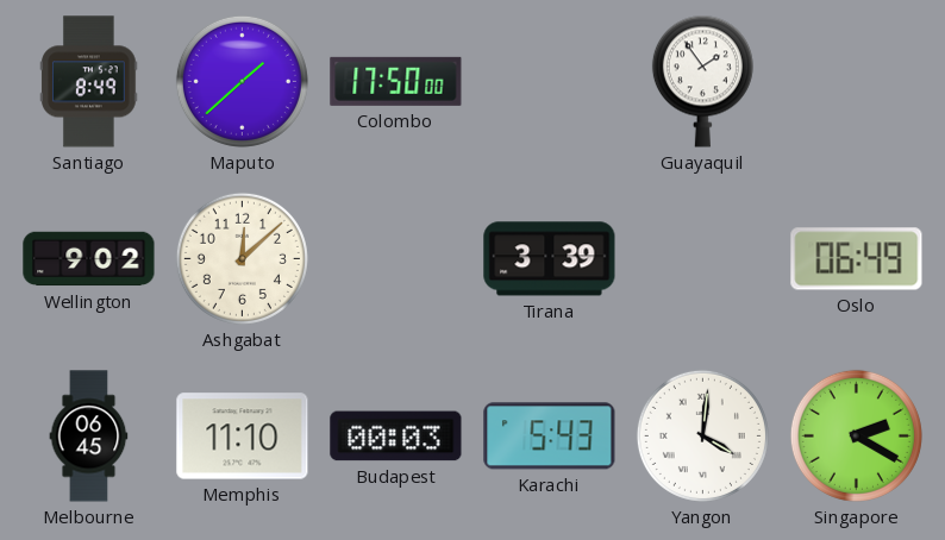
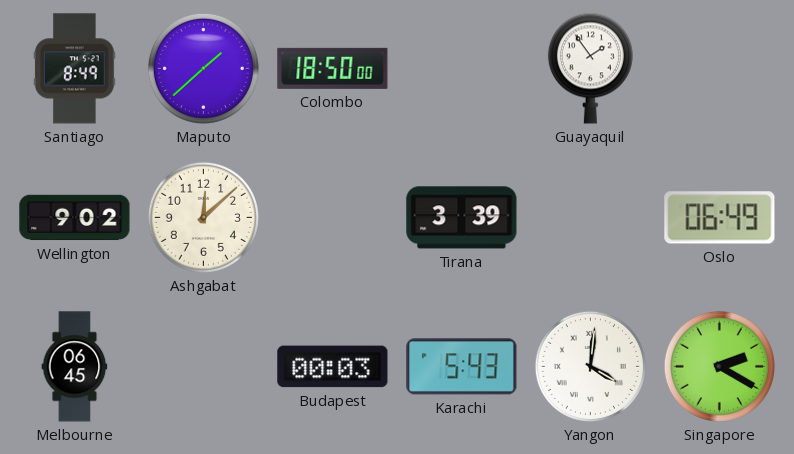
Colombo: 17:50 -> 18:50 (333, 68)
Memphis: 11:10 -> none (243, 437)
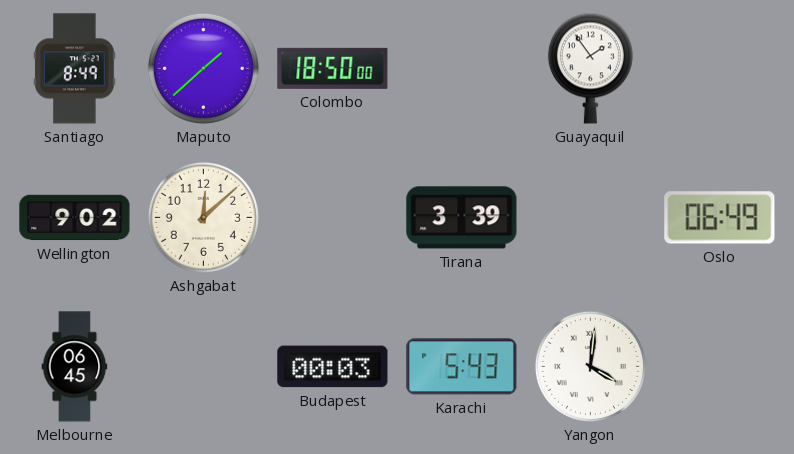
Singapore: 2:20 -> none (719, 366)
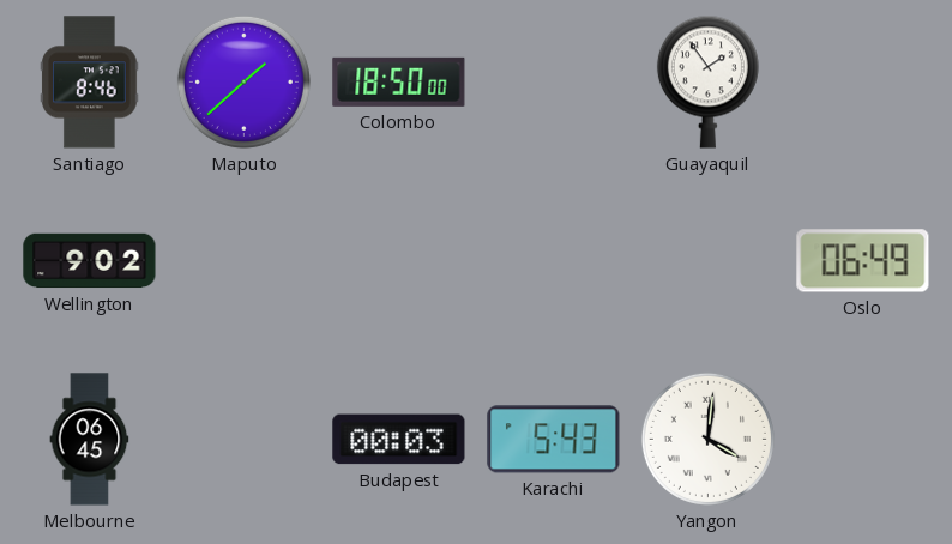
Santiago: 8:49 -> 8:46 (90, 83)
Ashgabat: 12:08 -> none (203, 217)
Tirana: 3:39 -> none (462, 218)
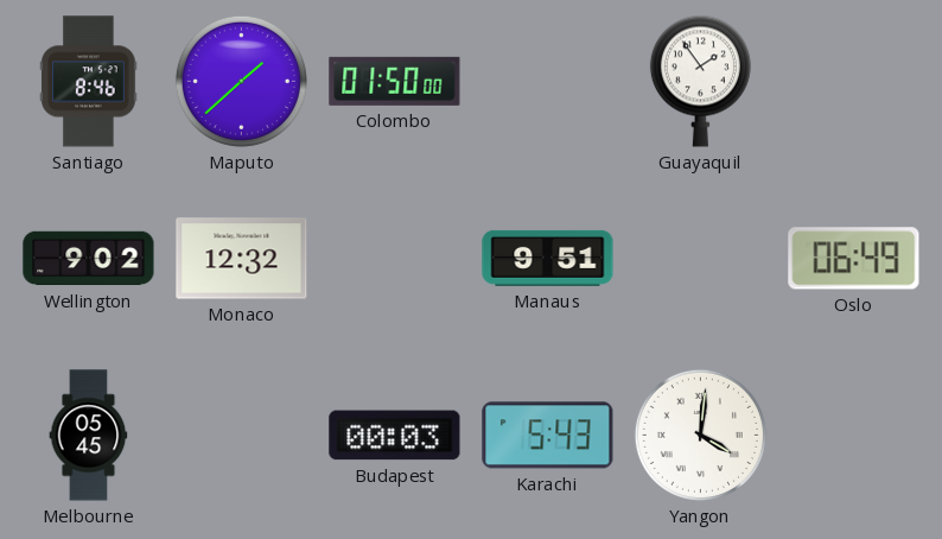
Colombo: 18:50 -> 01:50 (395, 81)
Monaco: none -> 12:32 (242, 259)
Manaus: none -> 9:51 (548, 258)
Melbourne: 06:45 -> 05:45 (89, 436)
